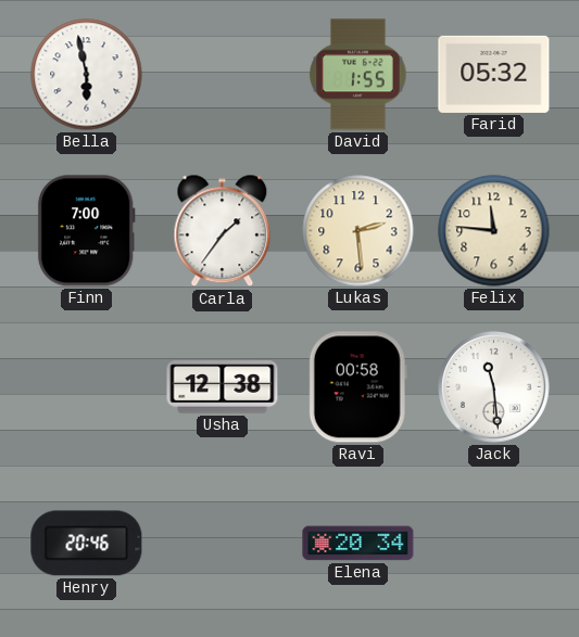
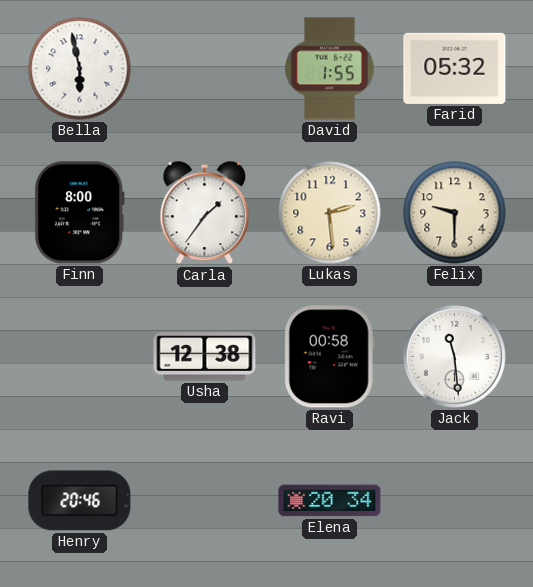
Finn: 7:00 -> 8:00 (79, 213)
Felix: 11:46 -> 9:30 (455, 213)
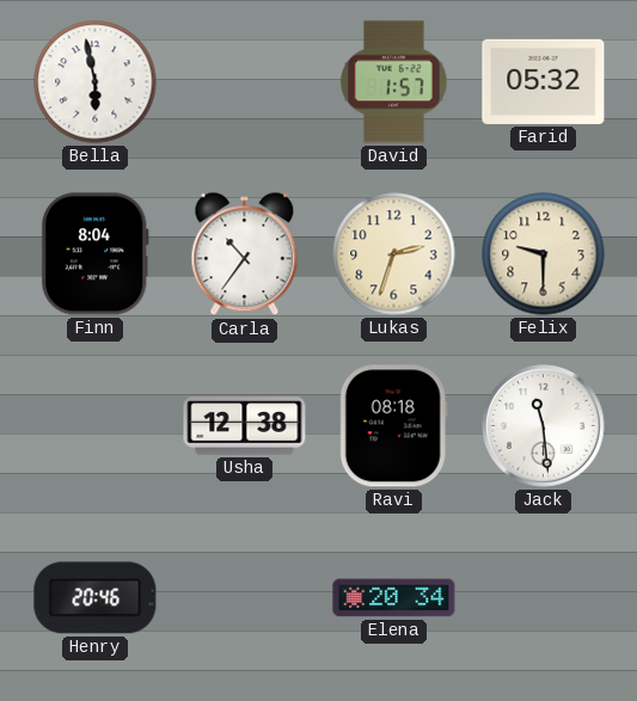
David: 1:55 -> 1:57 (394, 82)
Finn: 8:00 -> 8:04 (94, 254)
Carla: 1:36 -> 10:36 (245, 254)
Lukas: 2:29 -> 2:33 (394, 254)
Ravi: 00:58 -> 08:18 (393, 426)
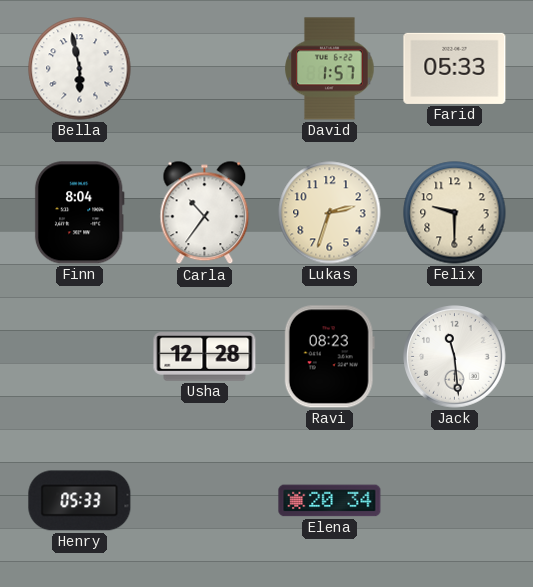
Farid: 05:32 -> 05:33 (455, 68)
Usha: 12:38 -> 12:28 (205, 357)
Ravi: 08:18 -> 08:23 (329, 357)
Henry: 20:46 -> 05:33 (80, 501)
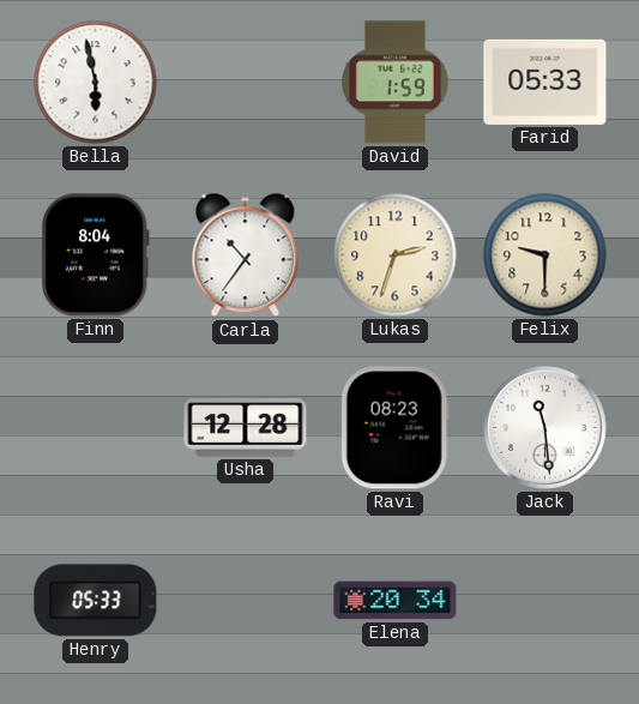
David: 1:57 -> 1:59 (396, 83)
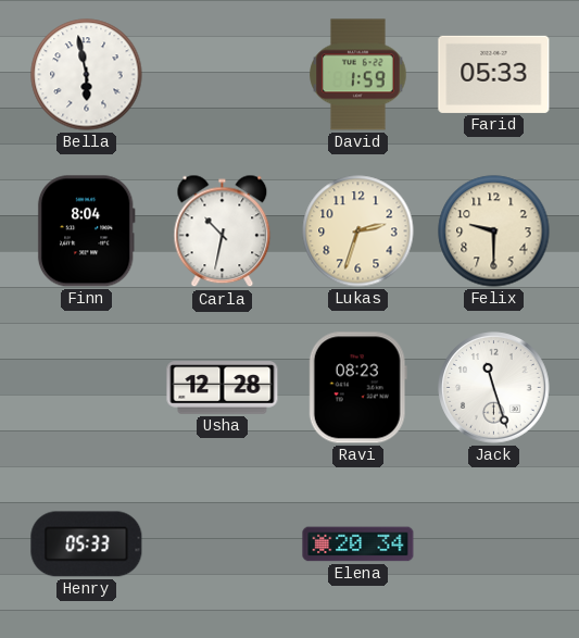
Carla: 10:36 -> 10:32 (223, 232)
Jack: 11:29 -> 11:27 (494, 388)
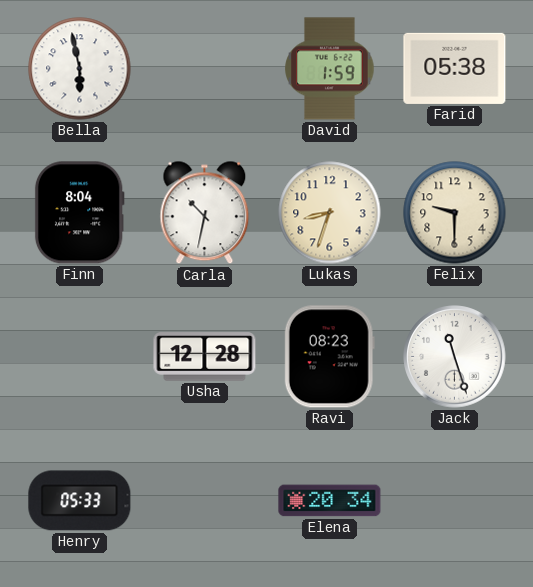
Farid: 05:33 -> 05:38 (455, 68)
Lukas: 2:33 -> 8:33 (330, 213)
